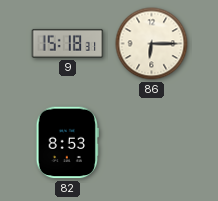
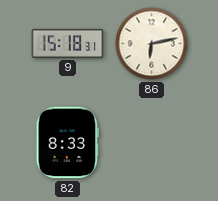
86: 6:15 -> 6:13 (152, 44)
82: 8:53 -> 8:33 (67, 143)
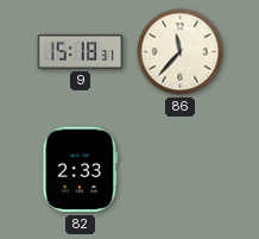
86: 6:13 -> 11:37 (181, 52)
82: 8:33 -> 2:33 (80, 170)
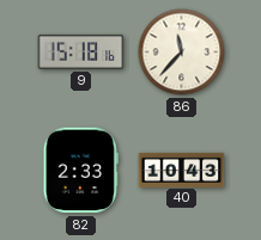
9: 15:18:31 -> 15:18:16 (81, 51)
40: none -> 10:43 (182, 170)
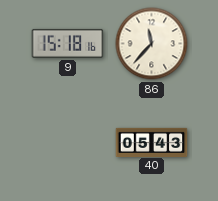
82: 2:33 -> none (80, 171)
40: 10:43 -> 05:43 (152, 142)
